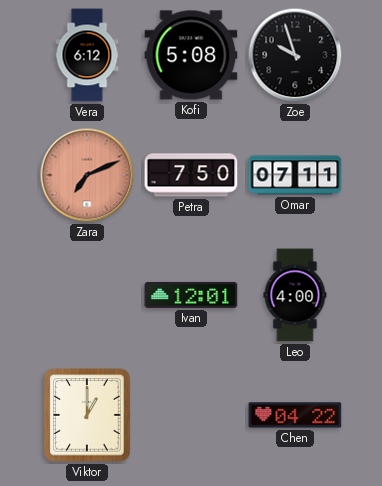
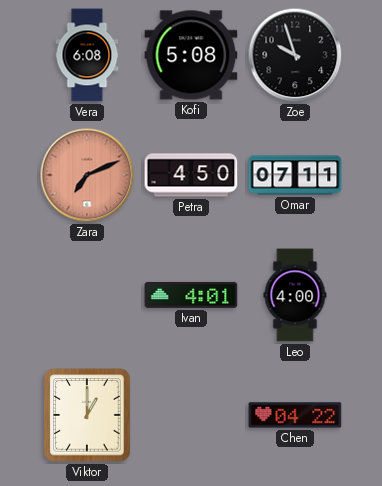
Vera: 6:12 -> 6:08 (87, 55)
Petra: 7:50 -> 4:50 (191, 175)
Ivan: 12:01 -> 4:01 (191, 295)
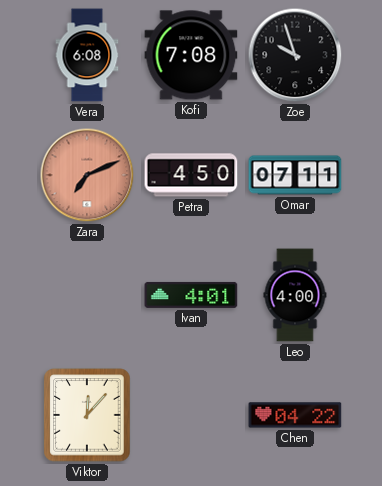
Kofi: 5:08 -> 7:08 (191, 55)
Viktor: 1:00 -> 12:07 (87, 415)
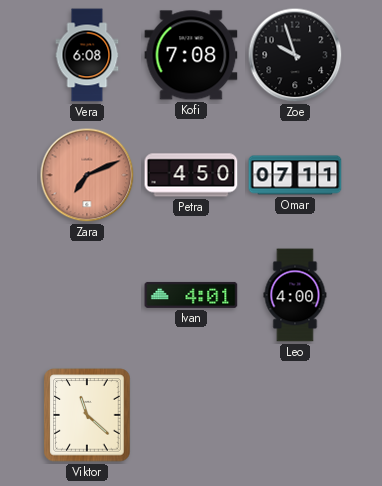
Viktor: 12:07 -> 11:22 (87, 415)
Chen: 04:22 -> none (295, 415)
